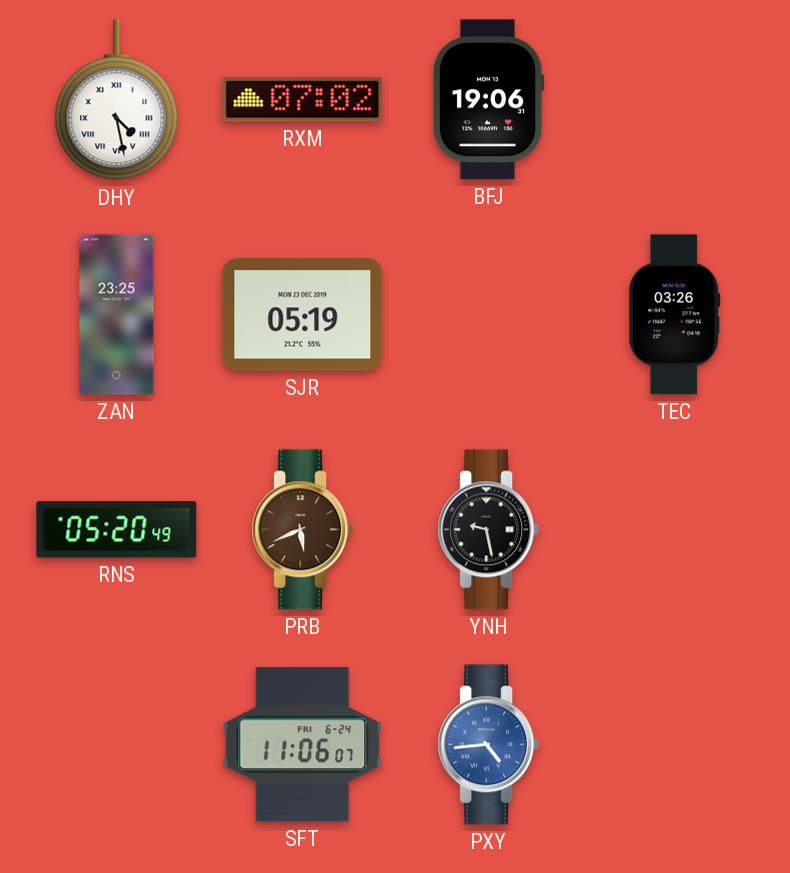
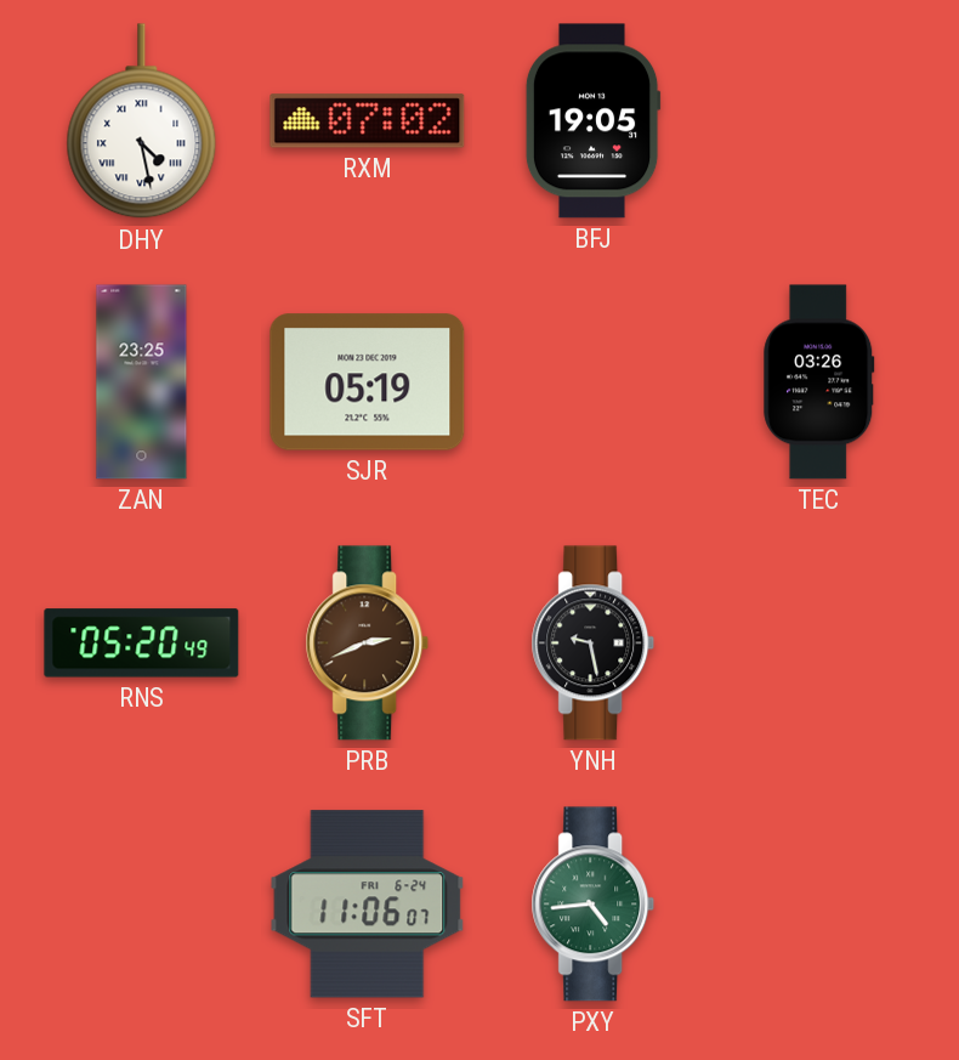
BFJ: 19:06 -> 19:05 (592, 121)
PRB: 5:41 -> 2:41 (368, 644)
PXY dial: blue -> green (594, 905)
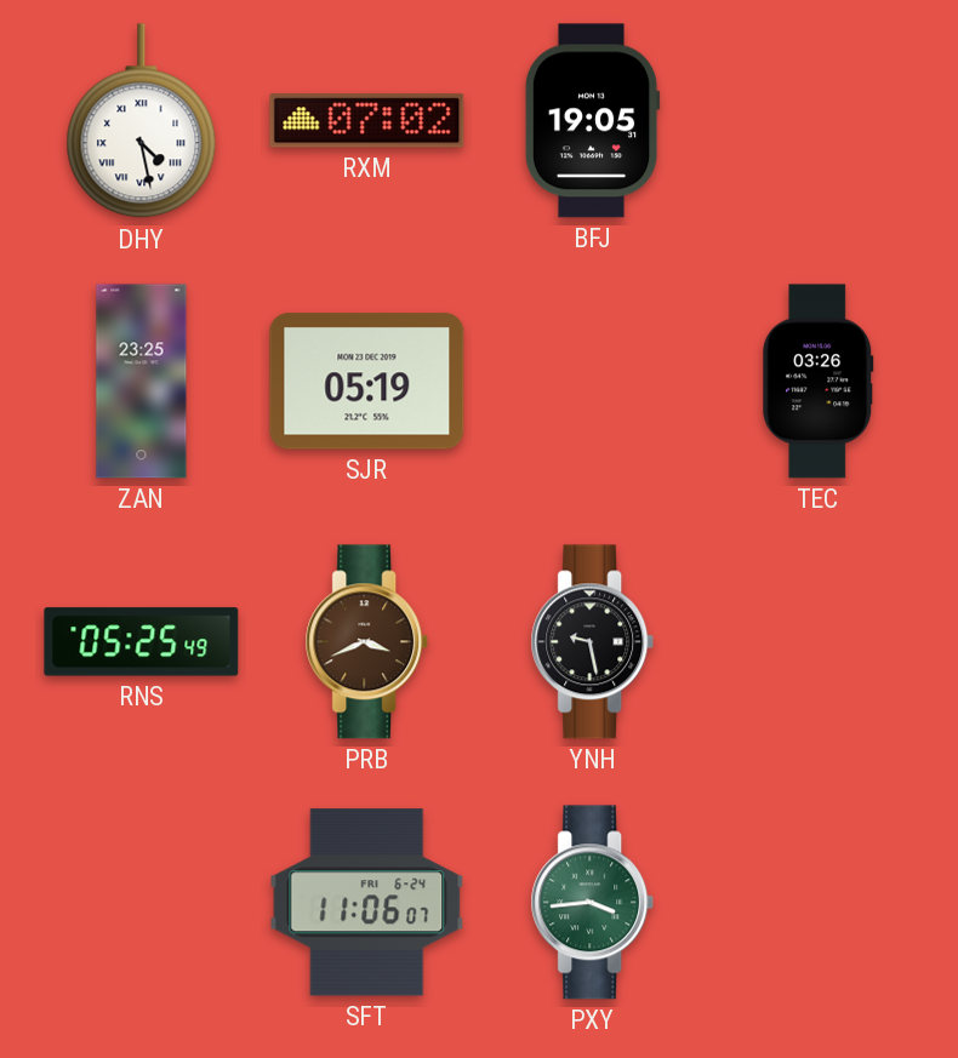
RNS: 05:20 -> 05:25 (142, 642)
PRB: 2:41 -> 3:41 (367, 642)
PXY: 4:44 -> 3:44 (593, 903)
